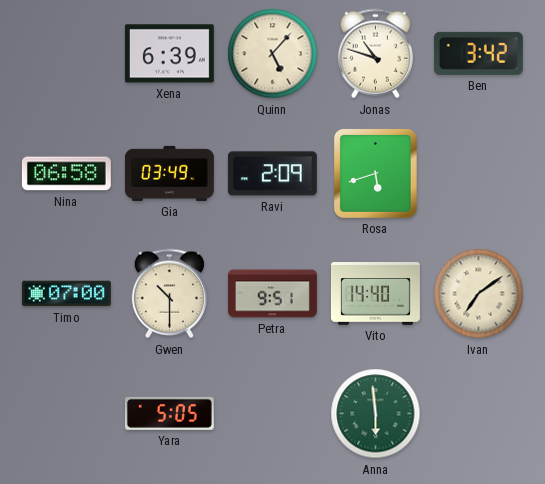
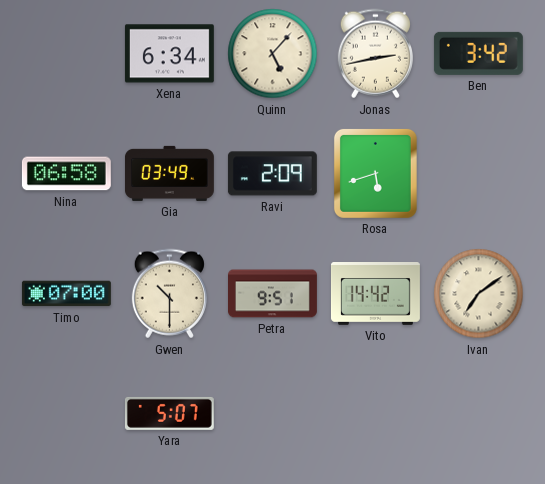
Xena: 6:39 -> 6:34 (169, 54)
Jonas: 10:48 -> 2:43 (375, 54)
Vito: 14:40 -> 14:42 (375, 294)
Yara: 5:05 -> 5:07 (169, 413)
Anna: 5:59 -> none (376, 414)
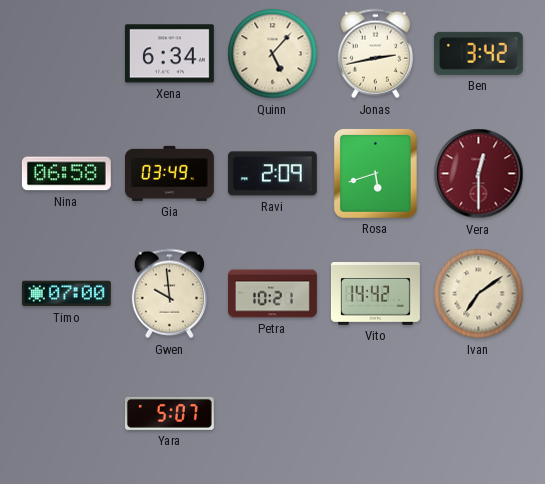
Vera: none -> 12:30 (479, 174)
Gwen: 10:30 -> 9:59 (169, 294)
Petra: 9:51 -> 10:21 (273, 294)
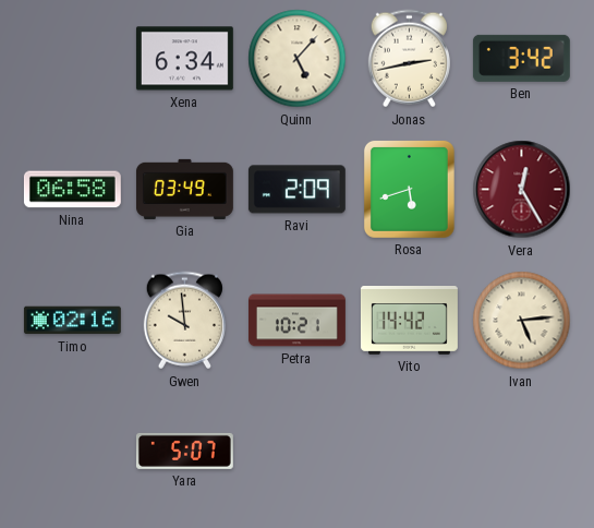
Vera: 12:30 -> 12:25 (522, 190)
Timo: 07:00 -> 02:16 (72, 321)
Ivan: 7:09 -> 5:14 (522, 321)
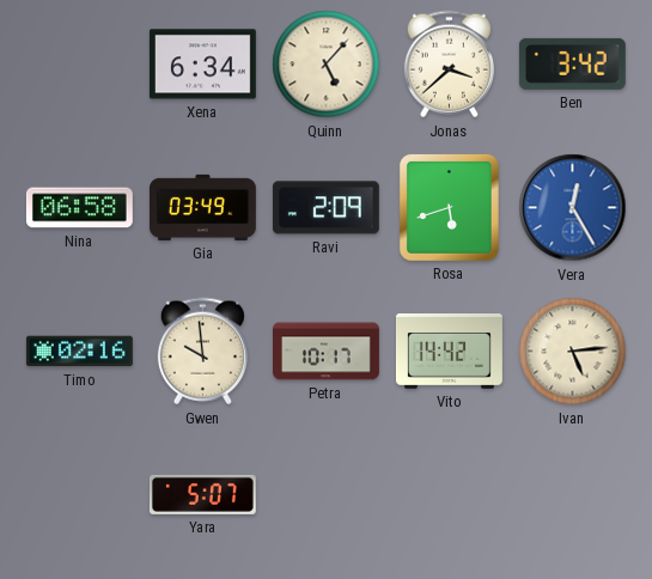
Jonas: 2:43 -> 3:38 (449, 65)
Vera dial: burgundy -> blue (573, 208)
Petra: 10:21 -> 10:17 (327, 352)
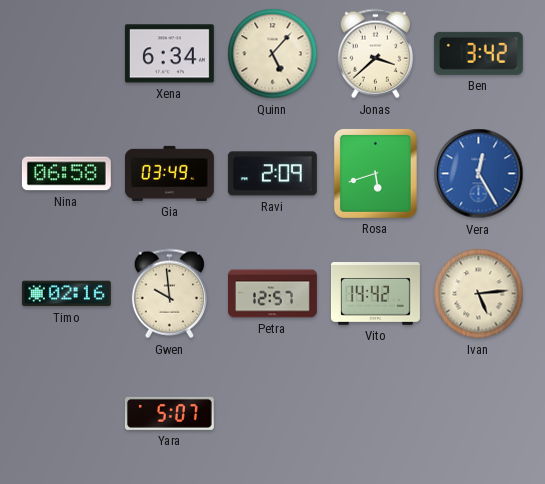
Petra: 10:17 -> 12:57 (273, 294)
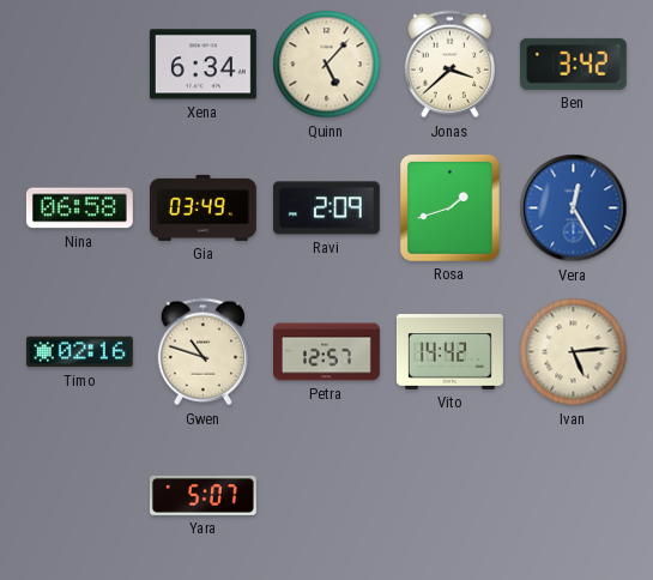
Rosa: 5:42 -> 1:42 (449, 207)
Gwen: 9:59 -> 10:48 (202, 352)
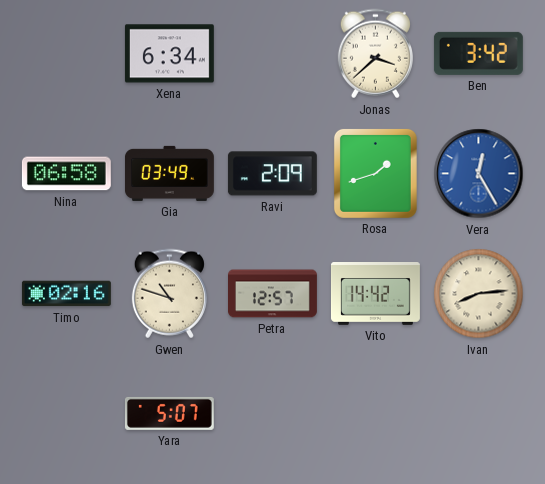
Quinn: 5:07 -> none (327, 65)
Ivan: 5:14 -> 8:14 (479, 294)
